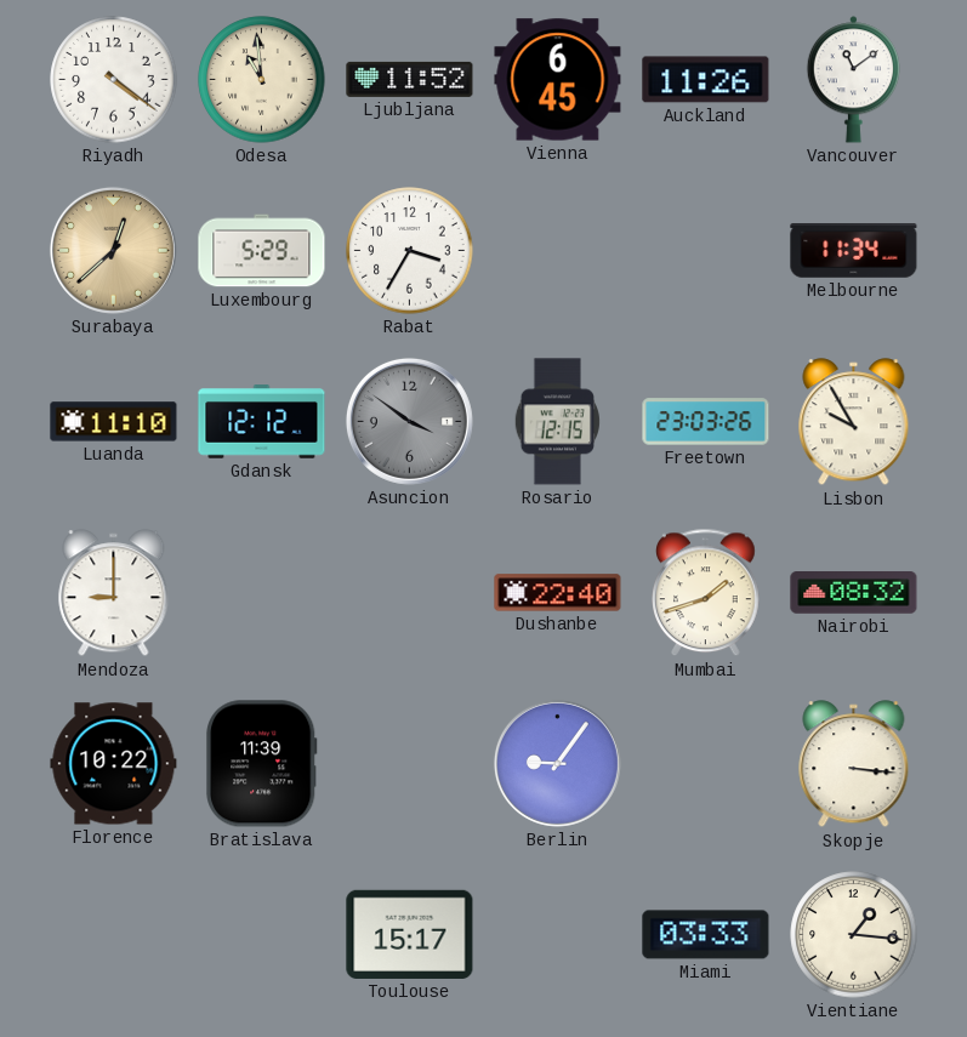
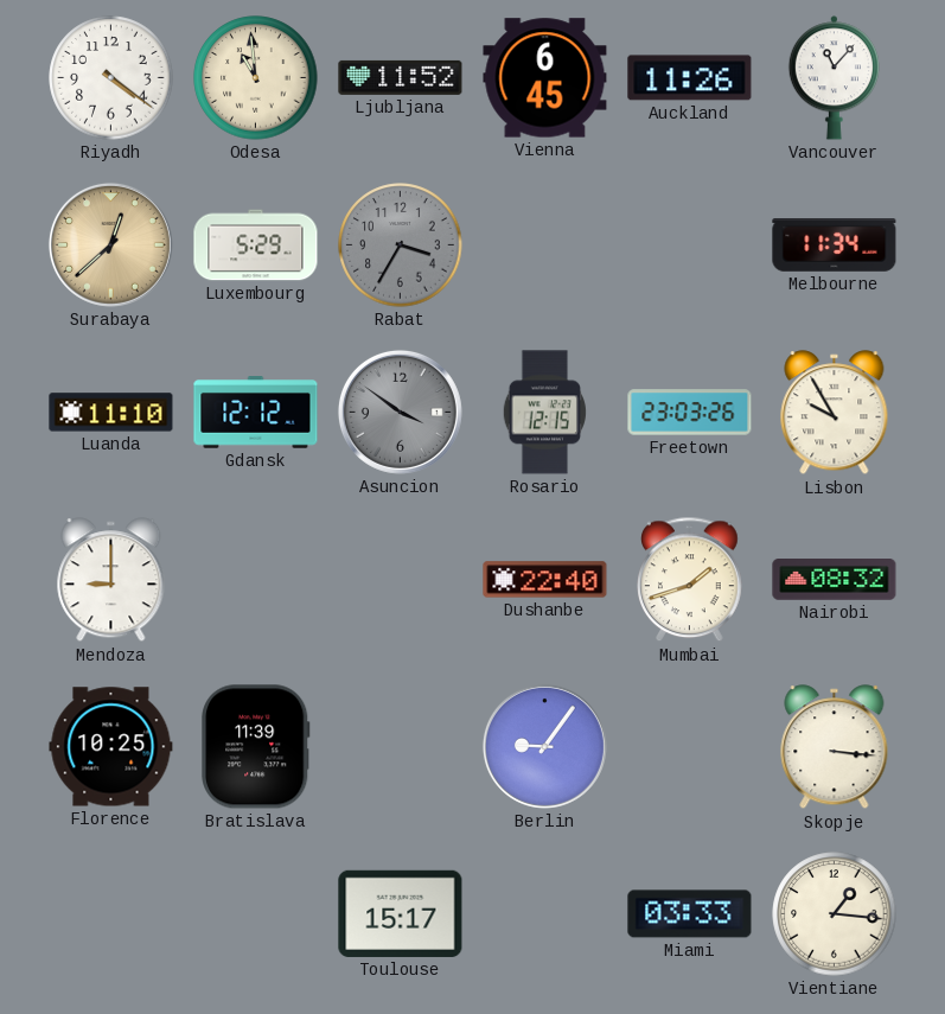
Vancouver: 11:09 -> 11:07 (835, 78)
Rabat dial: white -> grey (401, 245)
Florence: 10:22 -> 10:25 (111, 747)
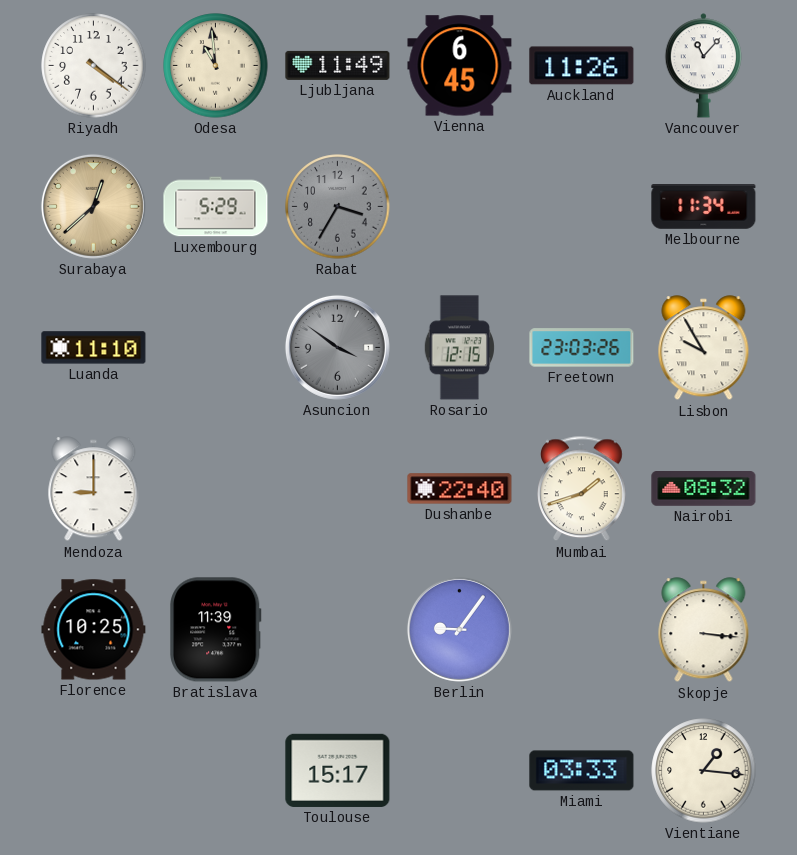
Ljubljana: 11:52 -> 11:49 (338, 65)
Gdansk: 12:12 -> none (256, 413)
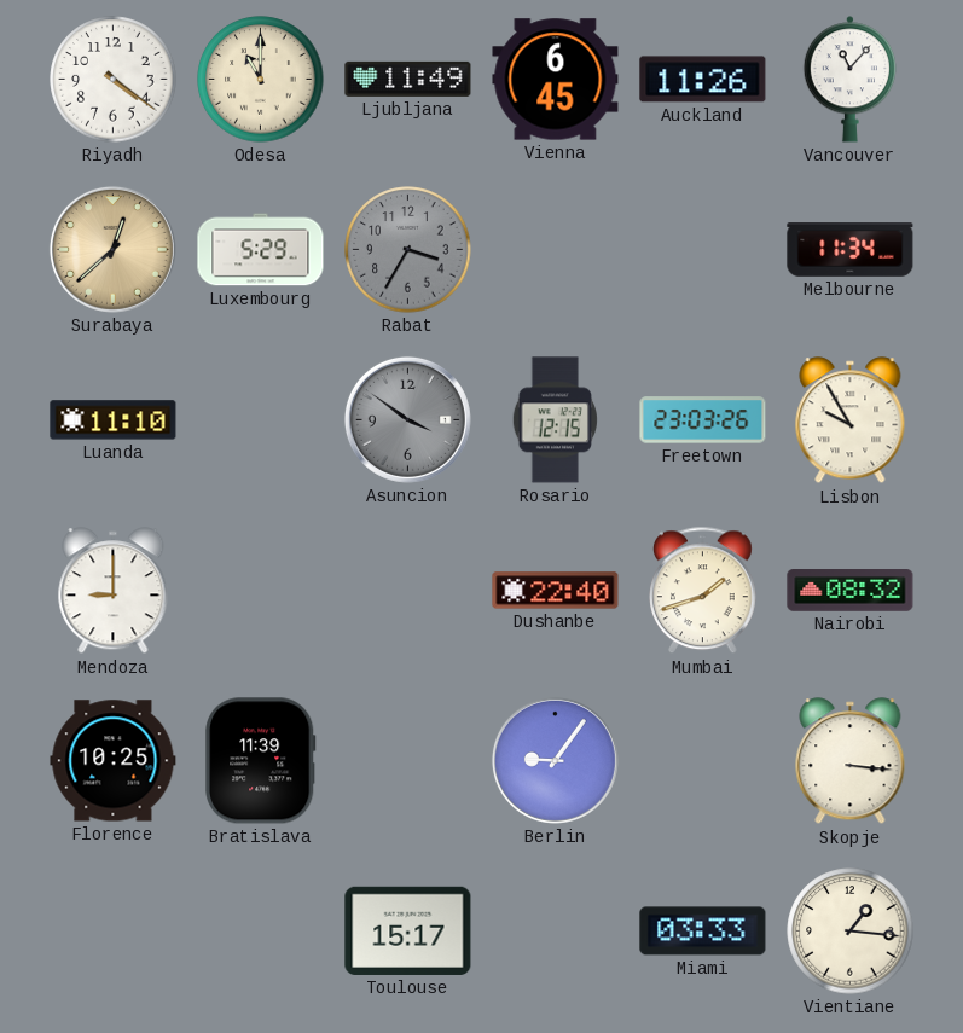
Odesa: 10:59 -> 11:00 (261, 80)
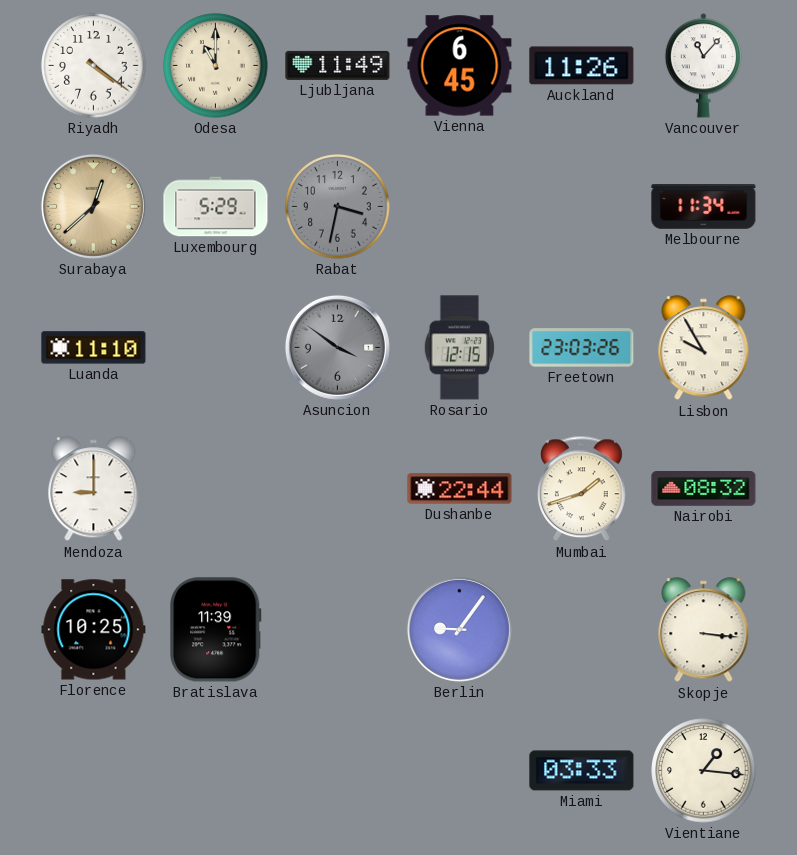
Rabat: 3:35 -> 3:32 (338, 207)
Dushanbe: 22:40 -> 22:44 (460, 489)
Toulouse: 15:17 -> none (408, 930)
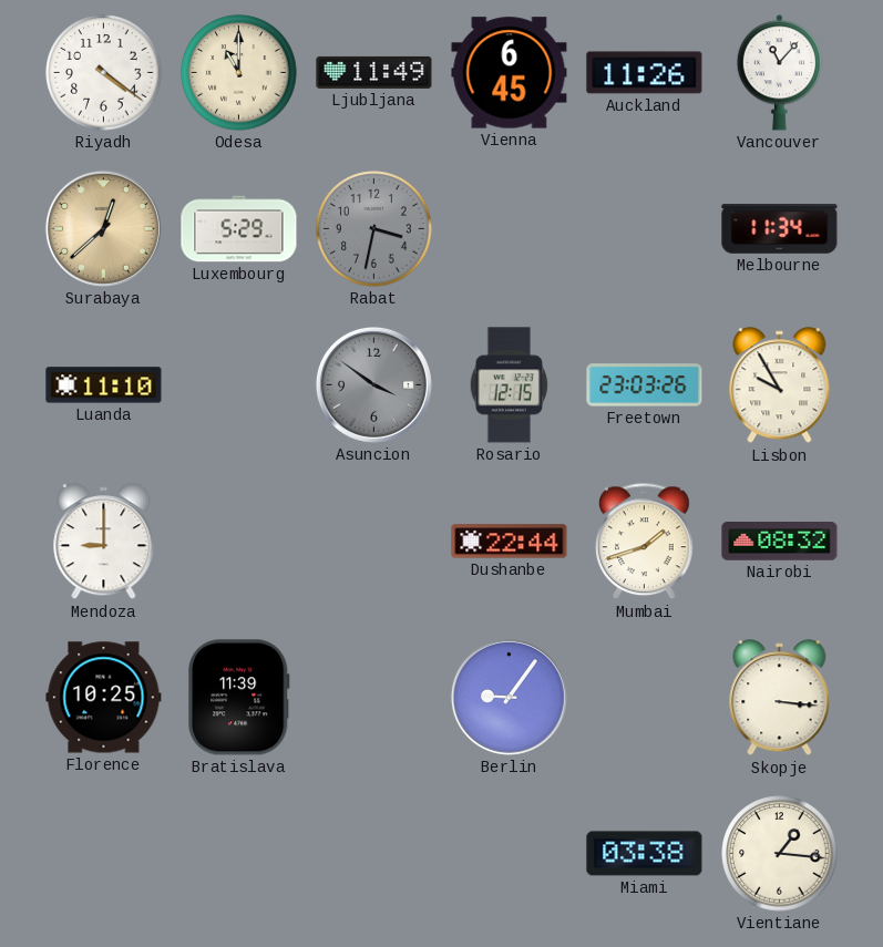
Miami: 03:33 -> 03:38 (645, 854)
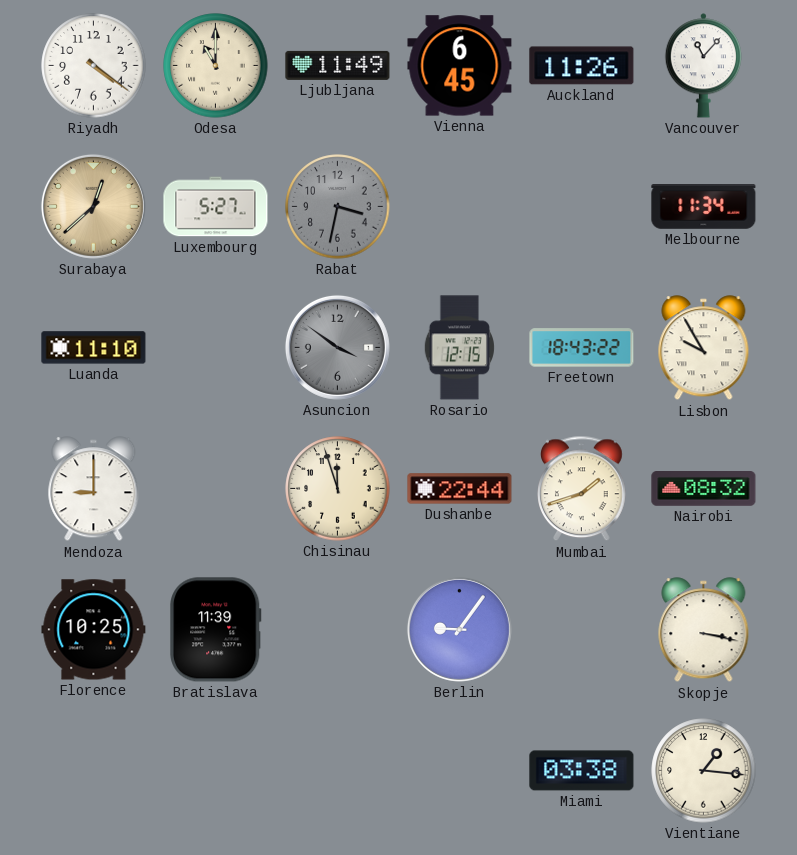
Luxembourg: 5:29 -> 5:27 (216, 207)
Freetown: 23:03 -> 18:43 (582, 348)
Chisinau: none -> 11:57 (338, 489)
Skopje: 3:16 -> 3:17 (704, 630)
